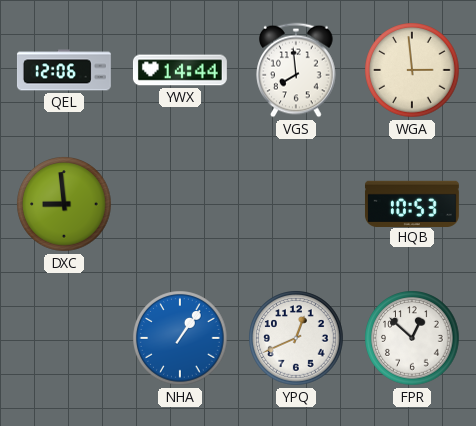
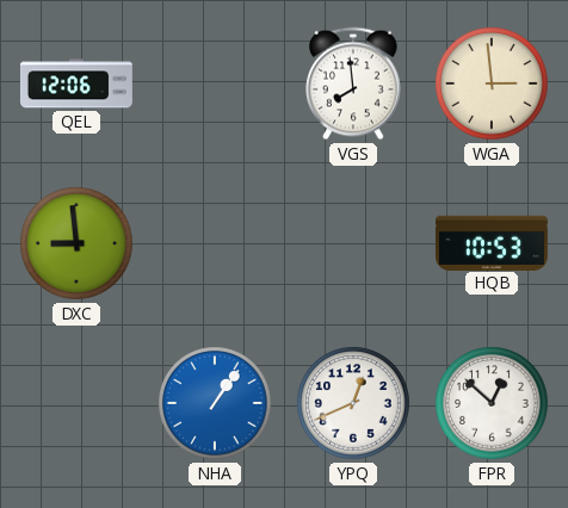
YWX: 14:44 -> none (180, 70)
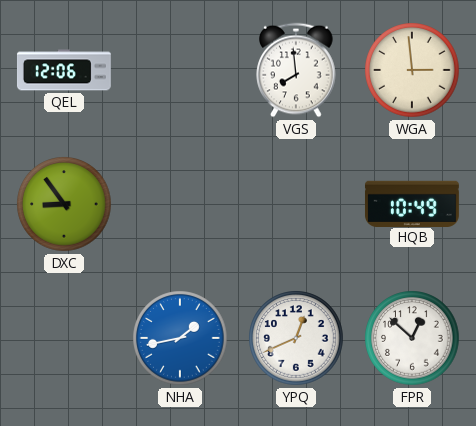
DXC: 8:59 -> 8:54 (64, 204)
HQB: 10:53 -> 10:49 (412, 203)
NHA: 1:06 -> 1:43 (180, 338)
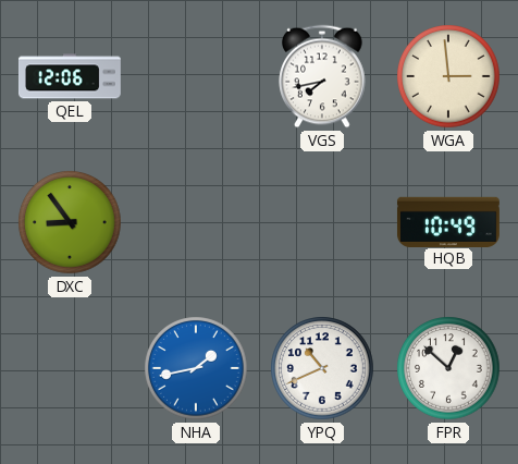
VGS: 7:59 -> 7:43 (322, 76)
YPQ: 12:41 -> 10:41 (322, 368)
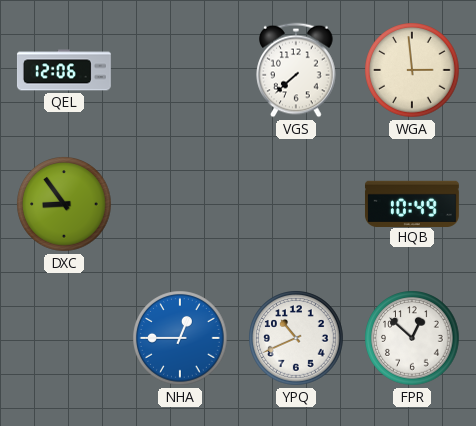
VGS: 7:43 -> 7:38 (296, 70)
NHA: 1:43 -> 12:45 (180, 338)
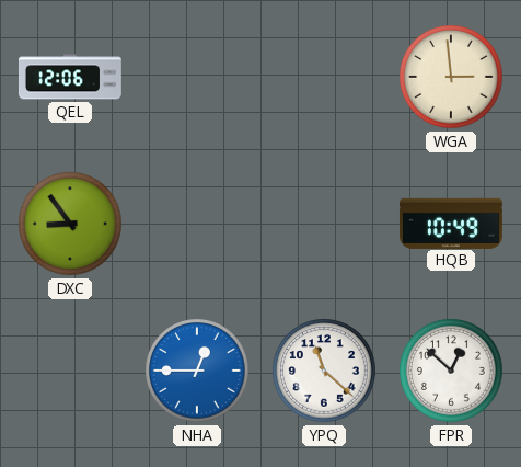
VGS: 7:38 -> none (296, 70)
YPQ: 10:41 -> 11:22 (324, 371)
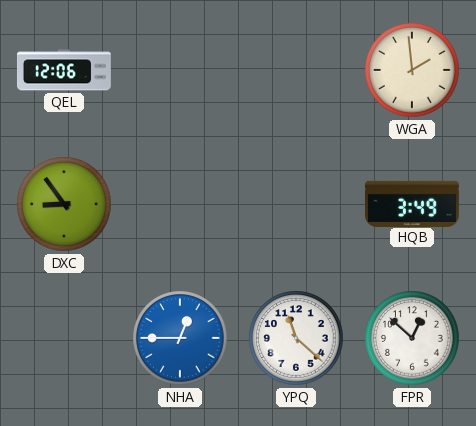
WGA: 2:59 -> 1:59 (412, 70)
HQB: 10:49 -> 3:49 (412, 203)
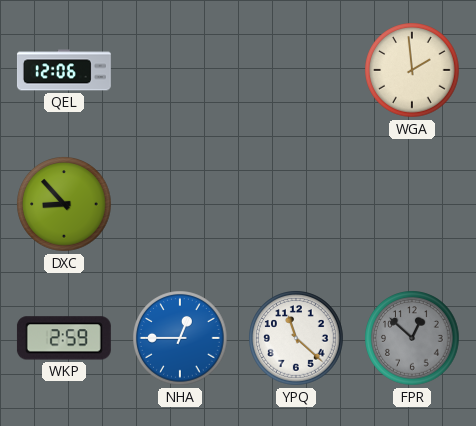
DXC: 8:54 -> 8:53 (64, 204)
HQB: 3:49 -> none (412, 203)
WKP: none -> 2:59 (64, 338)
FPR dial: white -> grey (412, 338)
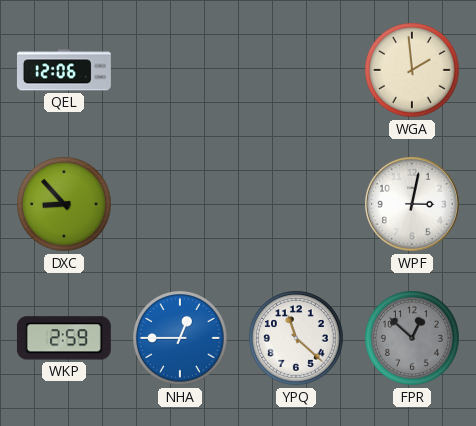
WPF: none -> 3:02 (412, 204)
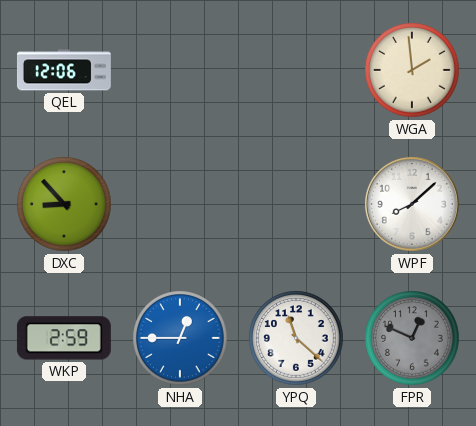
WPF: 3:02 -> 8:08 (412, 204)
FPR: 12:52 -> 12:49 (412, 338)
